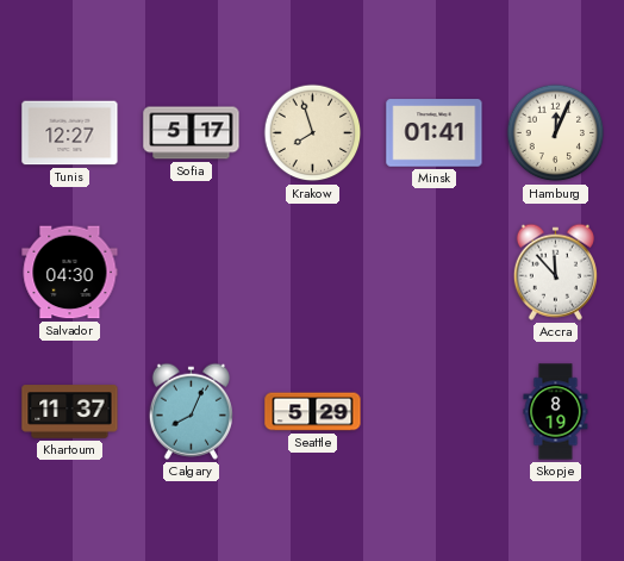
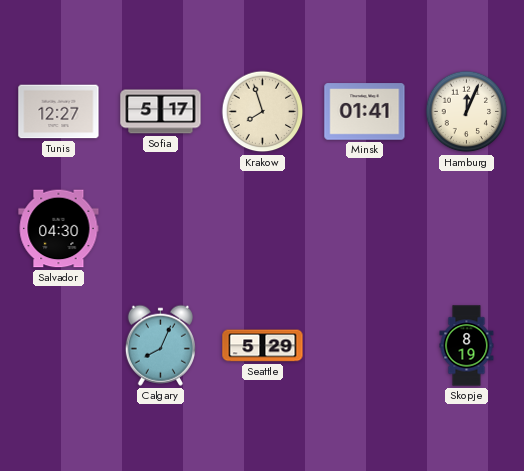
Accra: 11:53 -> none (555, 272)
Khartoum: 11:37 -> none (70, 412)
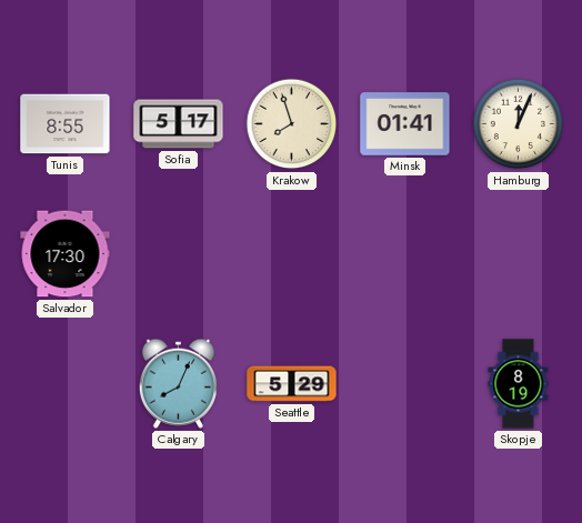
Tunis: 12:27 -> 8:55 (66, 124)
Salvador: 04:30 -> 17:30 (66, 254)
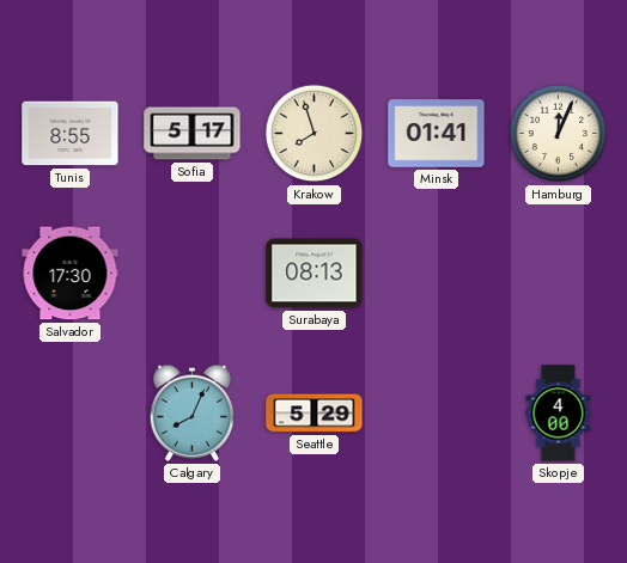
Surabaya: none -> 08:13 (315, 274)
Skopje: 8:19 -> 4:00 (559, 414)
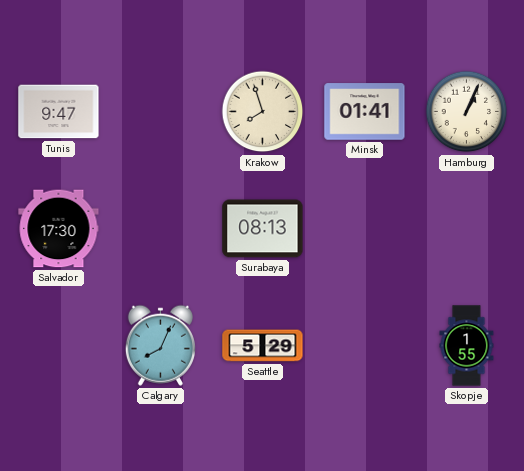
Tunis: 8:55 -> 9:47 (59, 112)
Sofia: 5:17 -> none (193, 134)
Hamburg: 12:04 -> 1:04 (467, 112)
Skopje: 4:00 -> 1:55 (467, 346)
